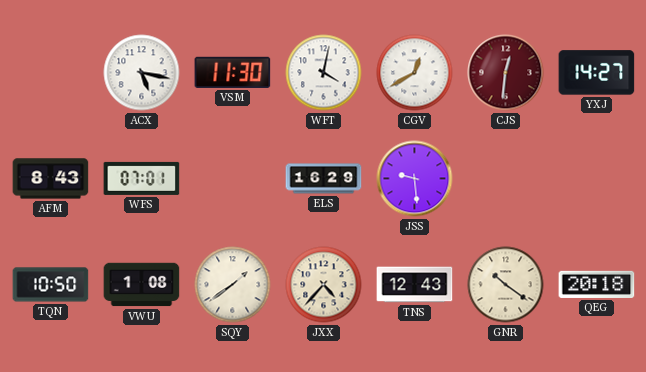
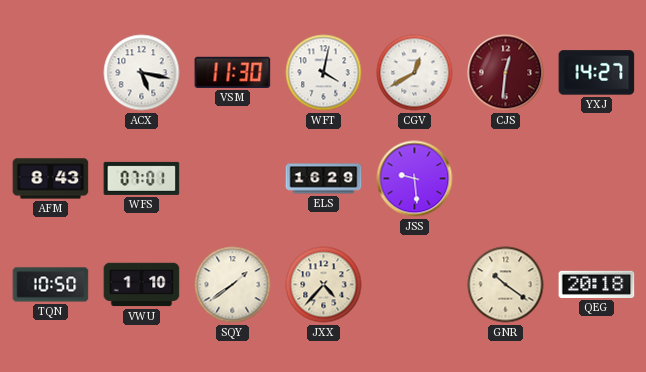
VWU: 1:08 -> 1:10 (142, 285)
TNS: 12:43 -> none (415, 285)
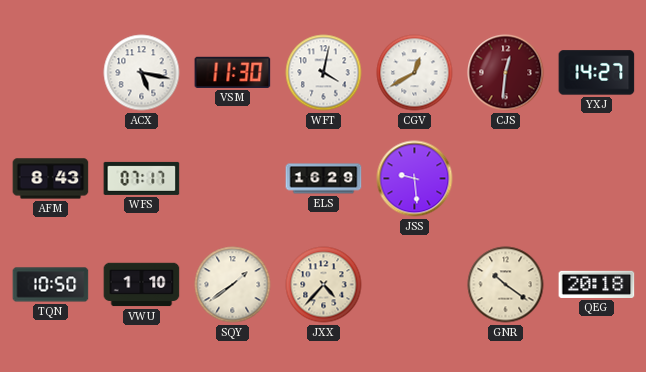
WFS: 07:01 -> 07:17 (142, 178)
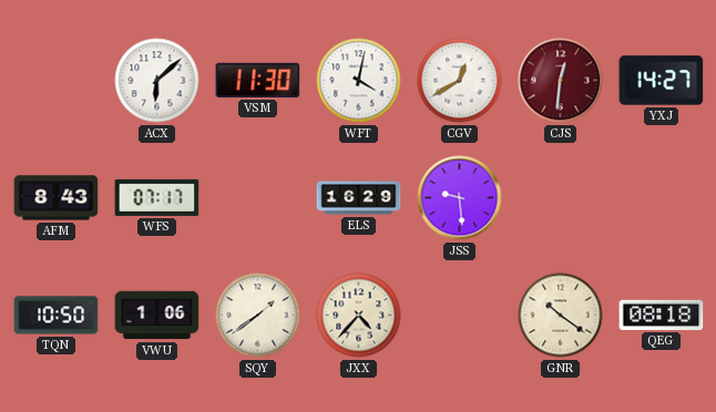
ACX: 5:17 -> 6:08 (157, 81)
VWU: 1:10 -> 1:06 (157, 316)
QEG: 20:18 -> 08:18 (662, 315)
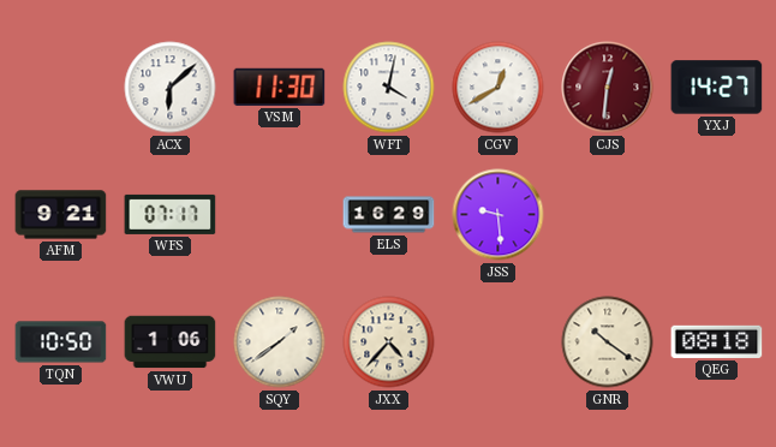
AFM: 8:43 -> 9:21 (61, 215)
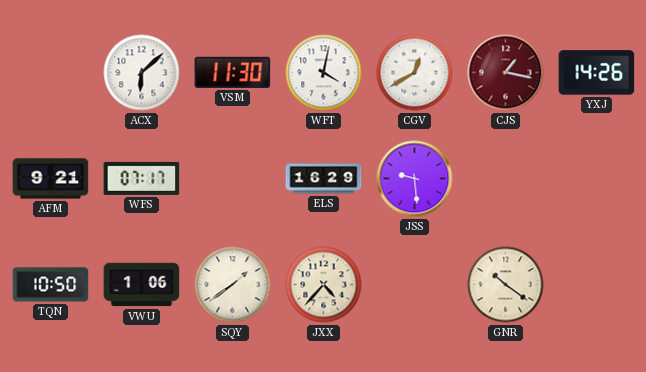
CJS: 12:31 -> 1:17 (506, 73)
YXJ: 14:27 -> 14:26 (597, 73)
QEG: 08:18 -> none (717, 341)
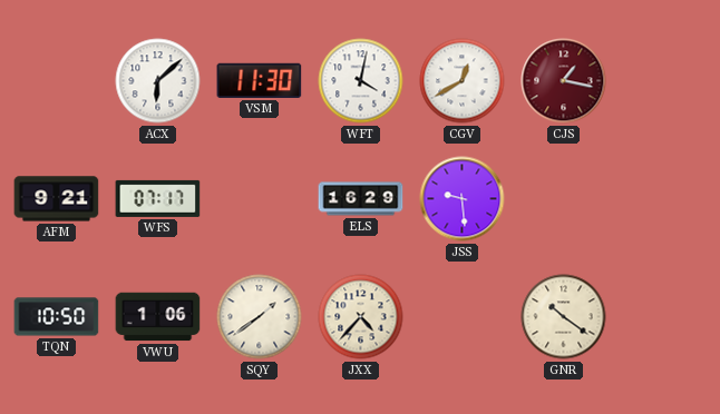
YXJ: 14:26 -> none (597, 73)
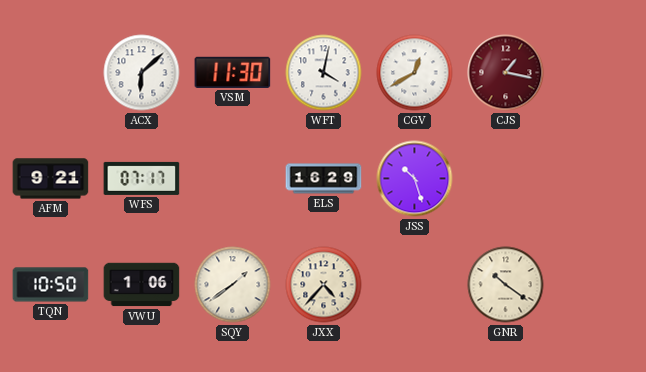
JSS: 9:29 -> 10:27 (415, 179)
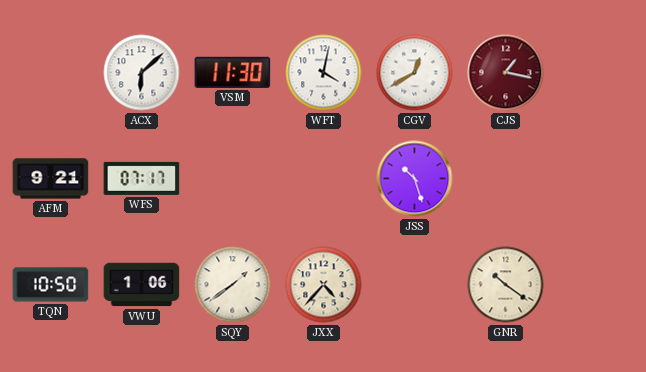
ELS: 16:29 -> none (324, 179)
